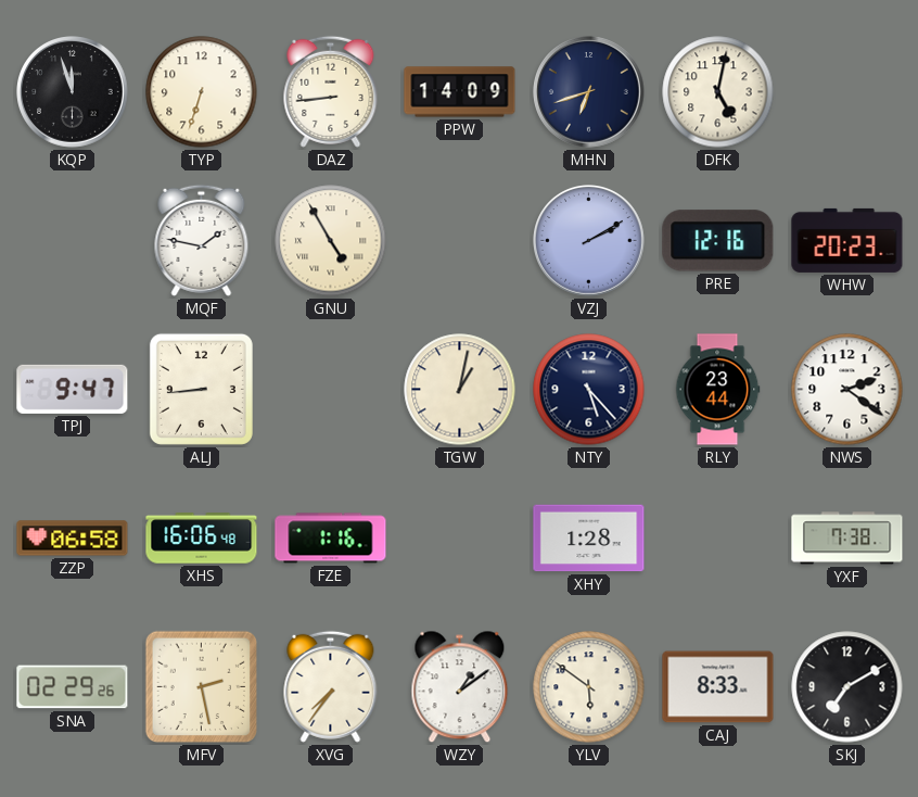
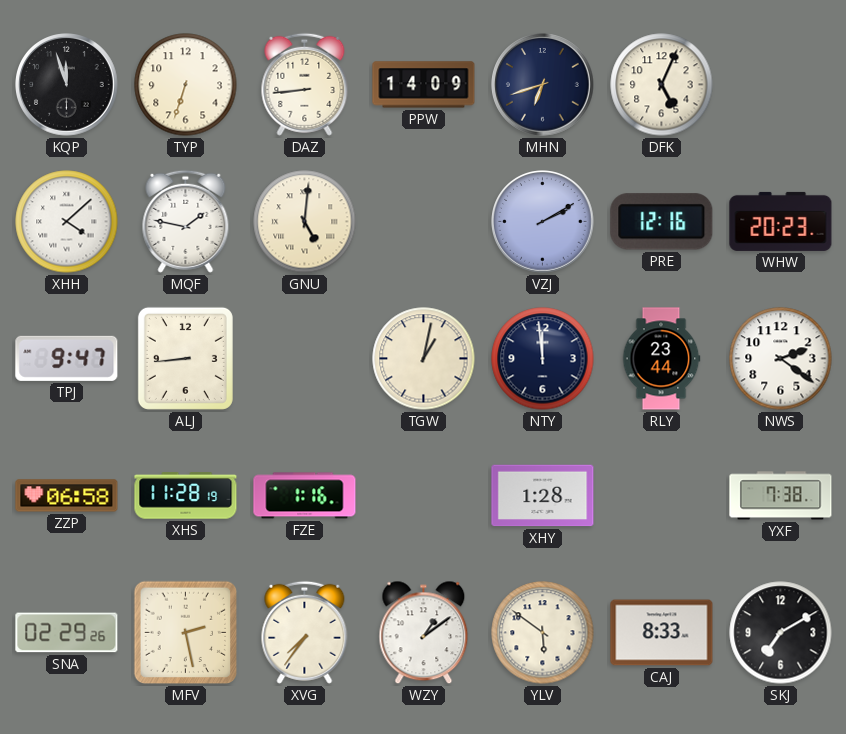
DFK: 5:02 -> 5:04 (662, 85)
XHH: none -> 4:08 (67, 222)
GNU: 4:55 -> 5:01 (305, 222)
NTY: 5:23 -> 11:59 (543, 359)
XHS: 16:06 -> 11:28 (186, 496)
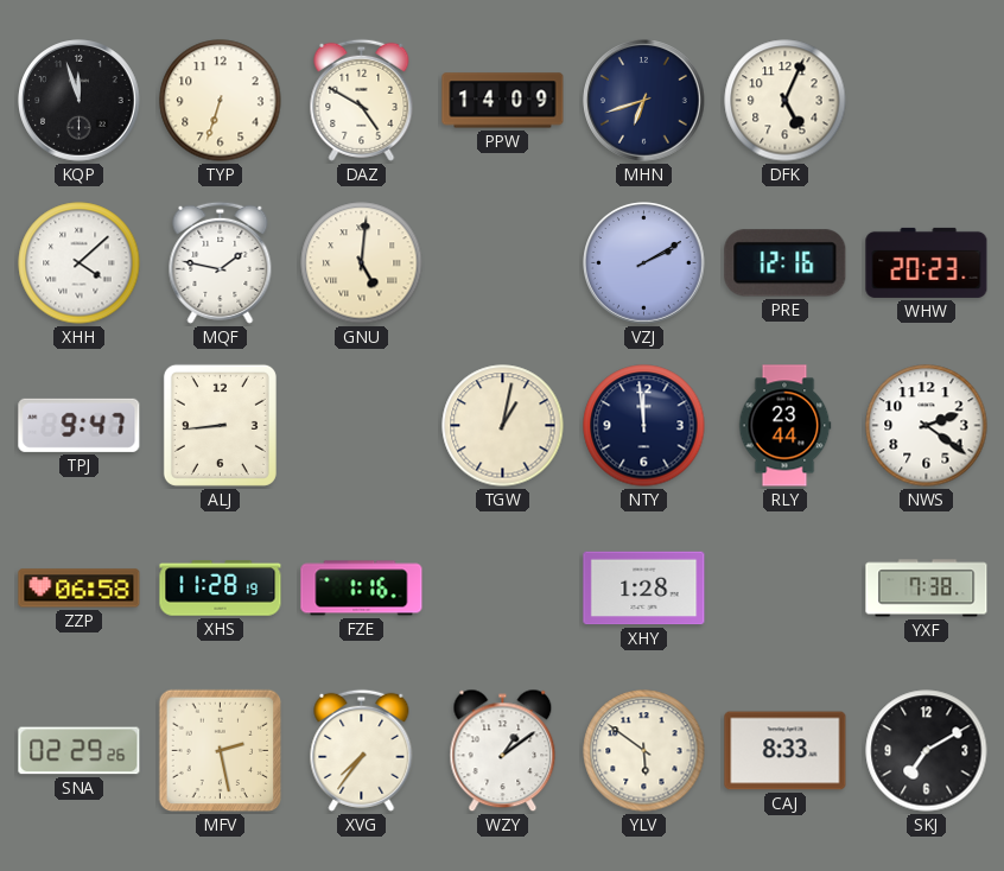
DAZ: 8:44 -> 4:50 (362, 100)
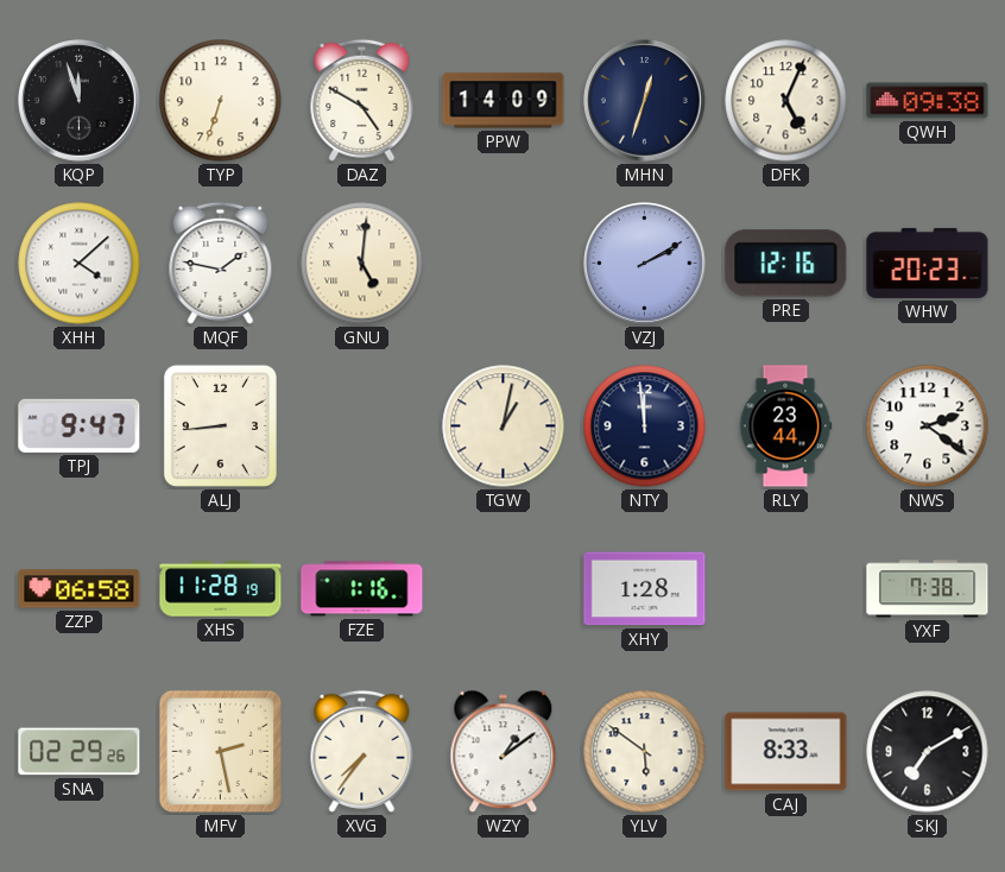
MHN: 6:42 -> 12:33 (645, 101)
QWH: none -> 09:38 (928, 101)
